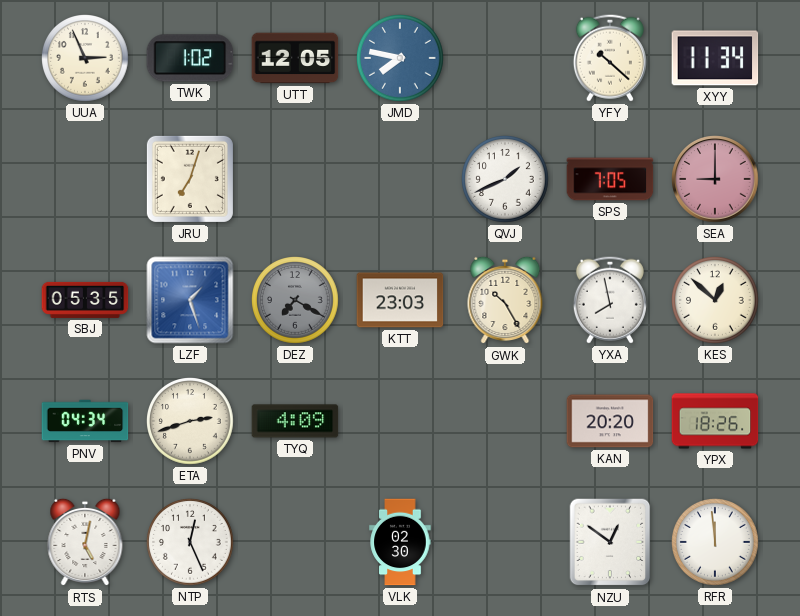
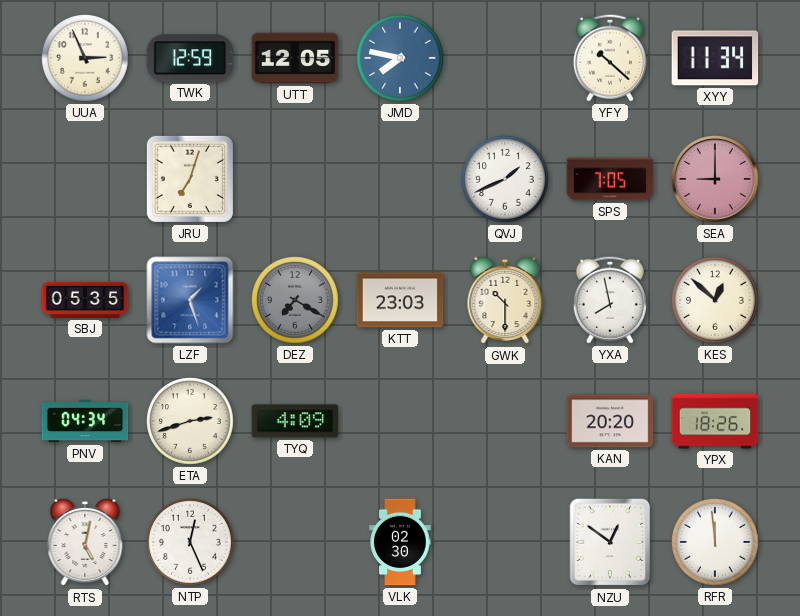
TWK: 1:02 -> 12:59 (190, 58)
GWK: 10:25 -> 10:30 (505, 300)
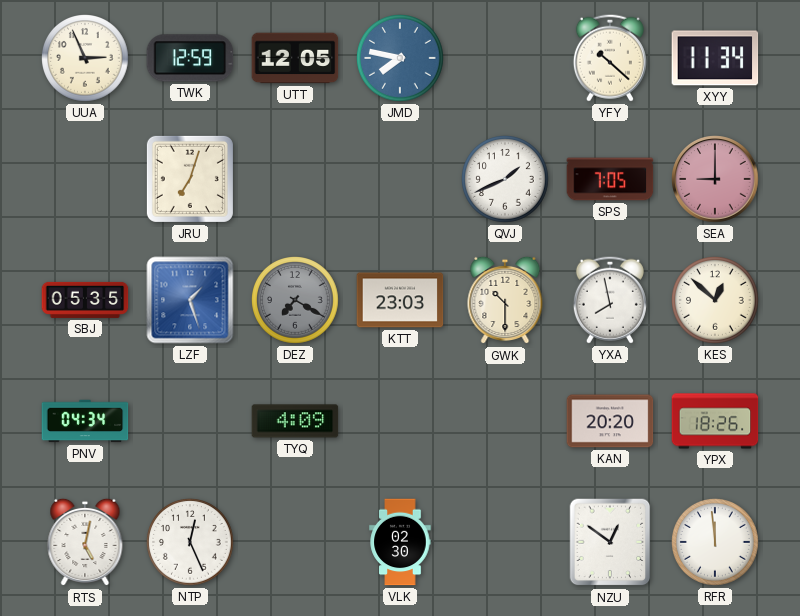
ETA: 2:42 -> none (191, 422)
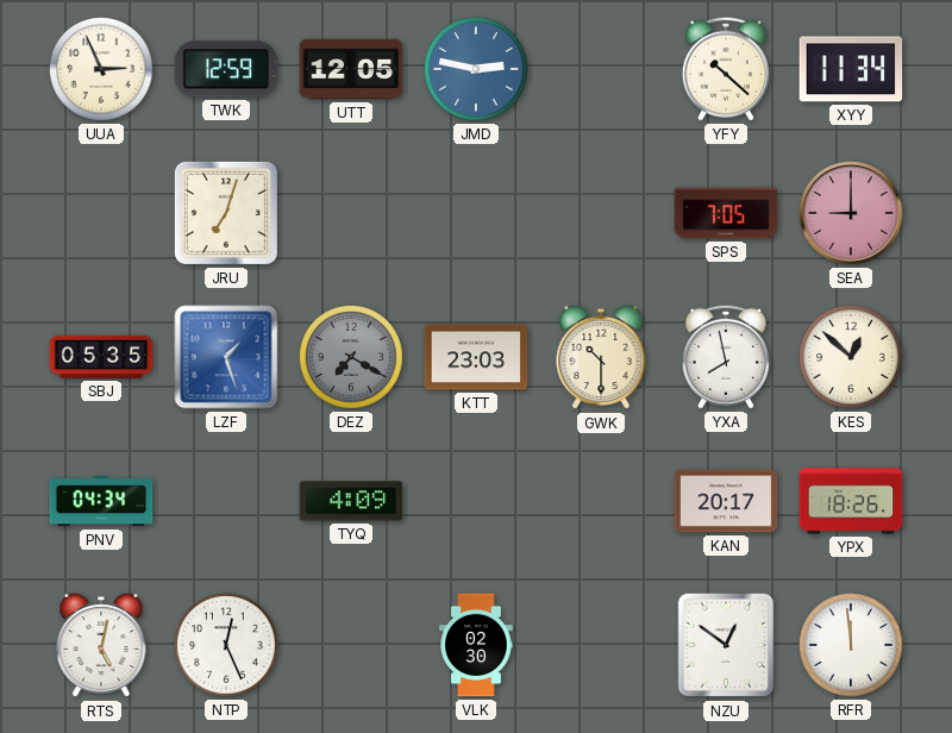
JMD: 7:47 -> 2:47 (477, 70)
QVJ: 1:41 -> none (506, 180)
KAN: 20:20 -> 20:17 (726, 501)
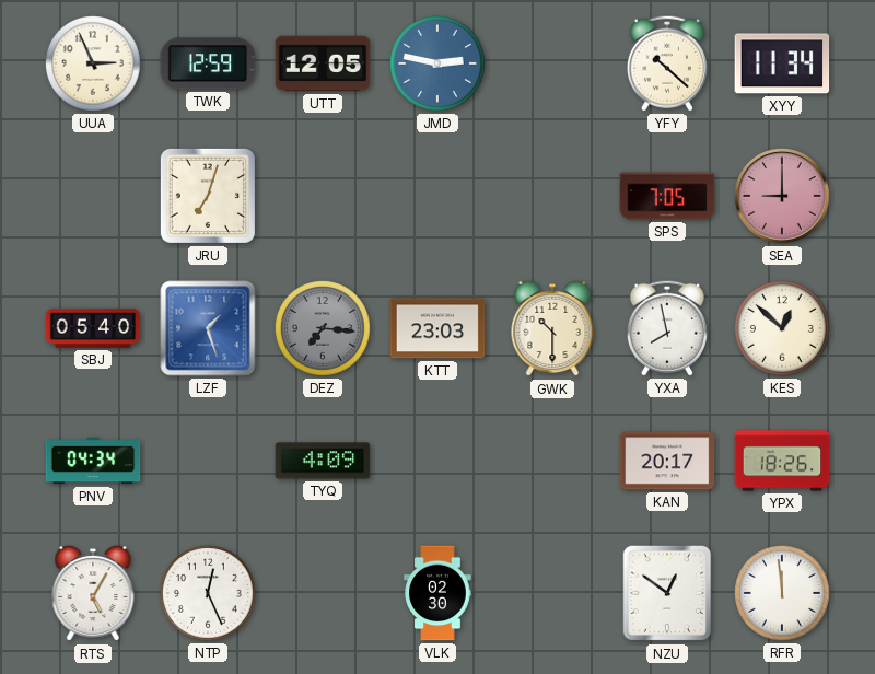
SBJ: 05:35 -> 05:40 (93, 328)
DEZ: 7:20 -> 7:16 (324, 329)
RTS: 5:02 -> 5:05 (93, 593)
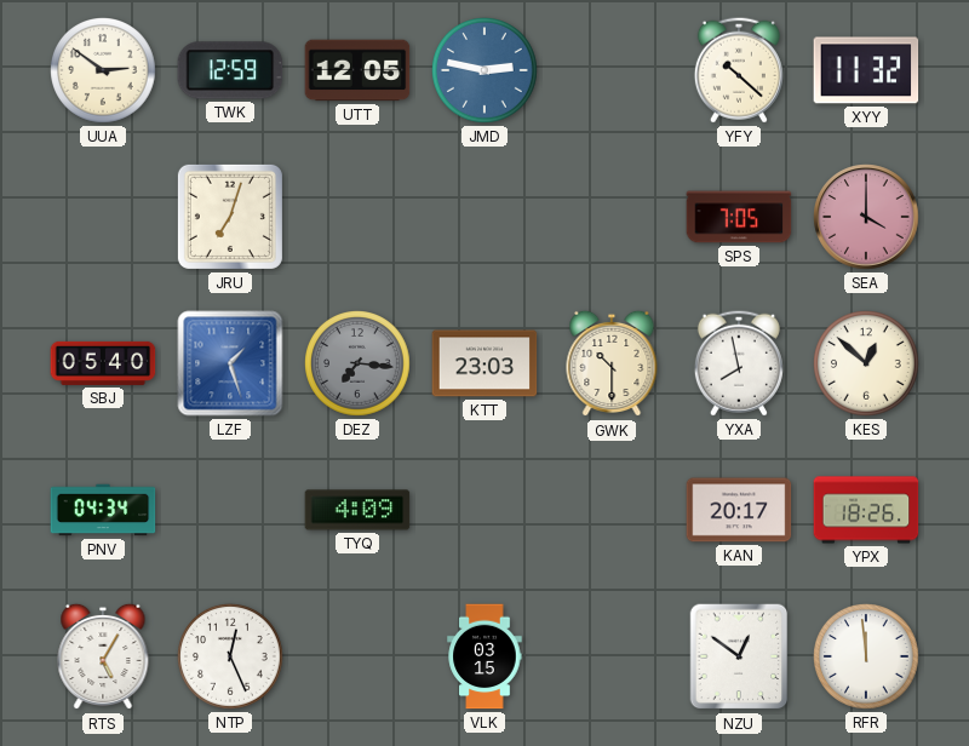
UUA: 2:56 -> 2:51 (104, 71)
XYY: 11:34 -> 11:32 (866, 70)
SEA: 9:00 -> 4:00 (866, 217)
VLK: 02:30 -> 03:15 (484, 656)
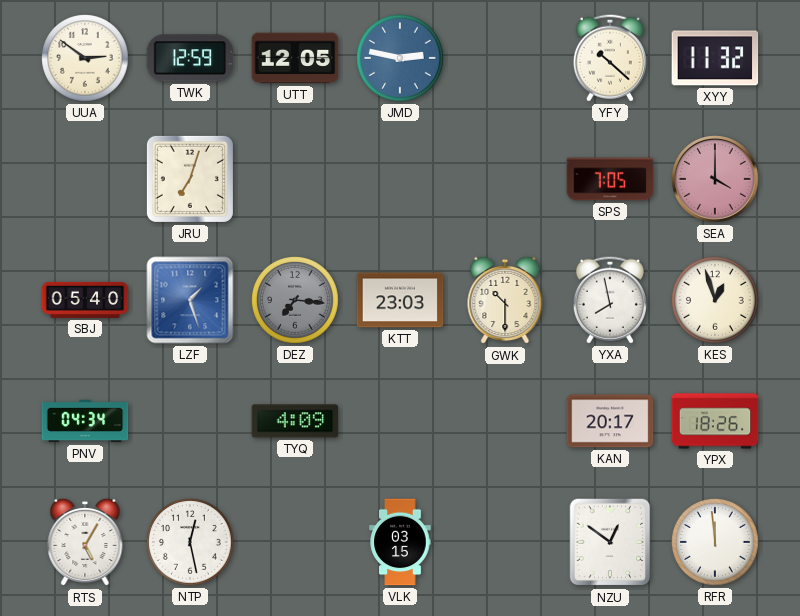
KES: 12:52 -> 12:57 (716, 301)
NTP: 12:26 -> 12:28 (191, 543)
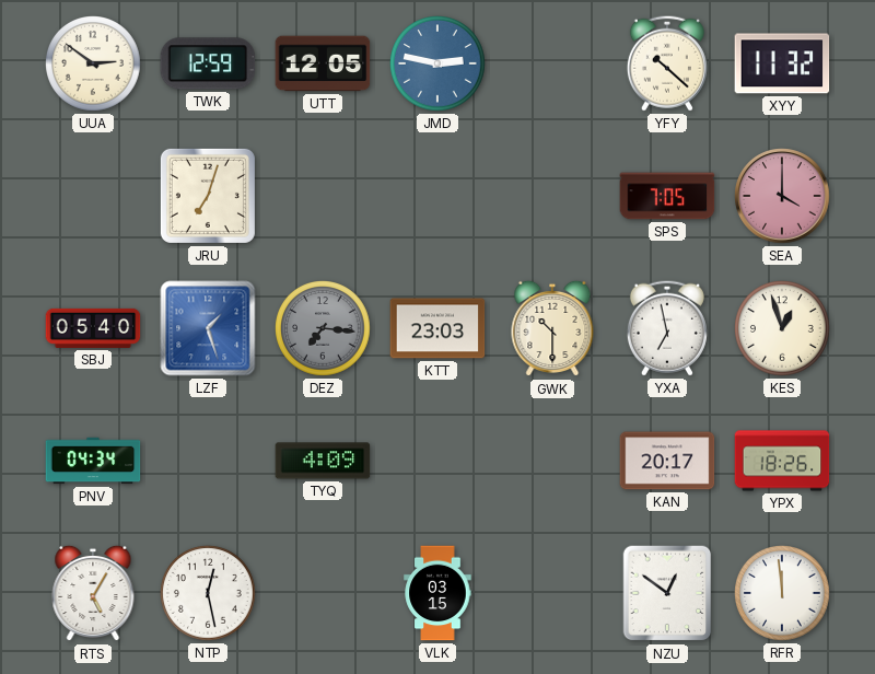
YXA: 7:58 -> 6:58 (667, 328)
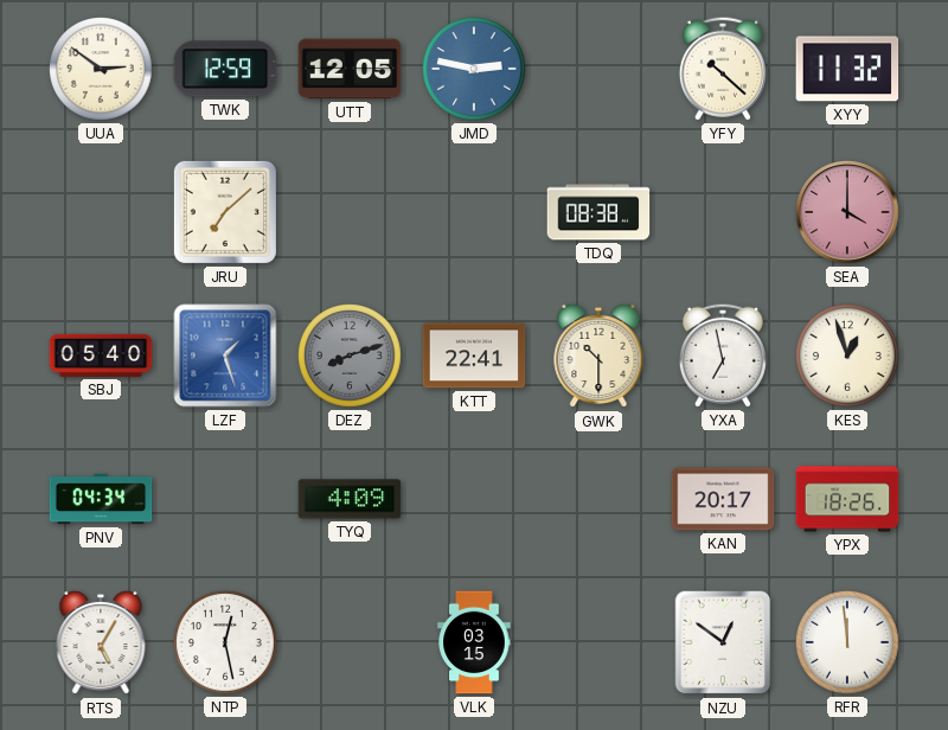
JRU: 7:03 -> 7:08 (225, 212)
TDQ: none -> 08:38 (598, 212)
SPS: 7:05 -> none (667, 196)
DEZ: 7:16 -> 8:12 (351, 357)
KTT: 23:03 -> 22:41 (474, 356)
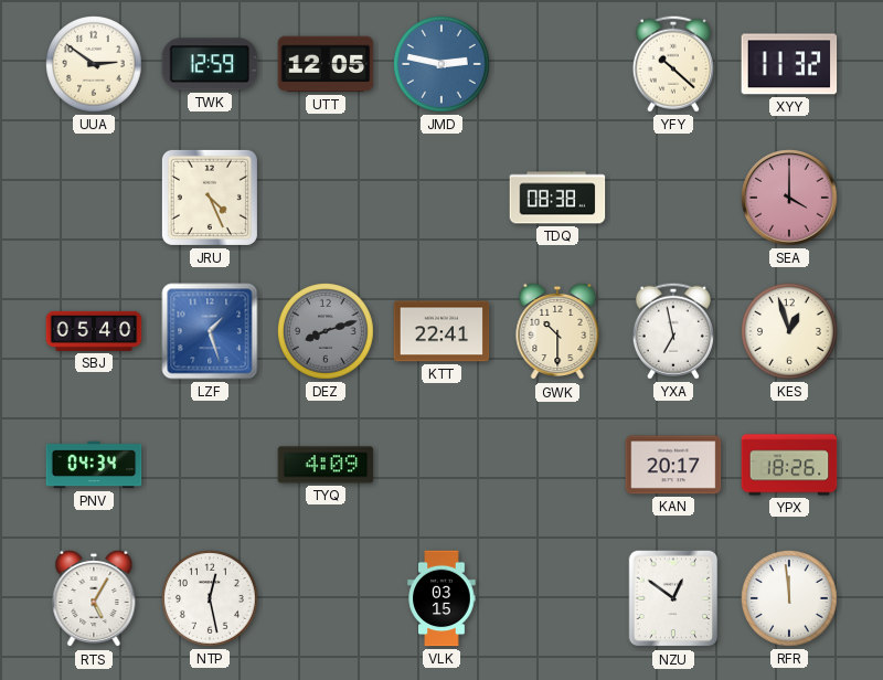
JRU: 7:08 -> 4:26 (210, 198)
